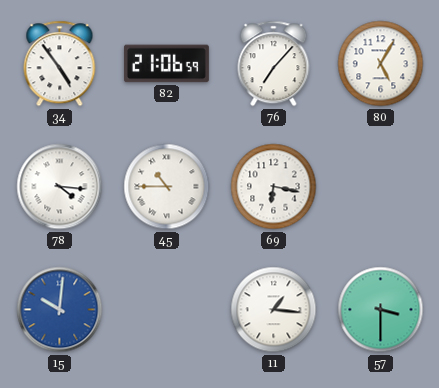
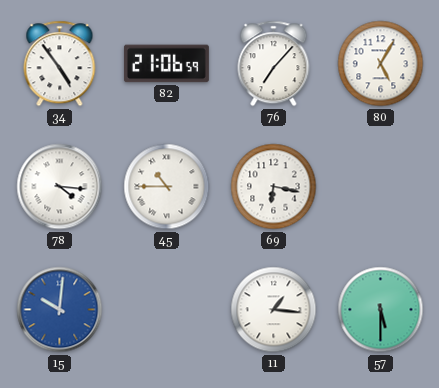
57: 3:30 -> 5:30 (381, 310)
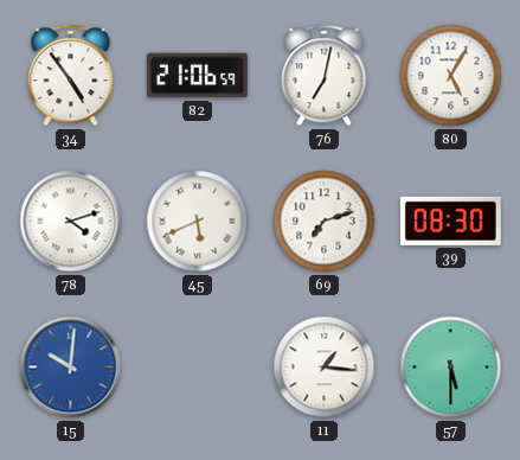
76: 7:07 -> 7:02 (325, 76)
78: 4:16 -> 4:12 (71, 222)
45: 10:45 -> 5:41 (198, 222)
69: 6:17 -> 7:12 (325, 222)
39: none -> 08:30 (450, 221)
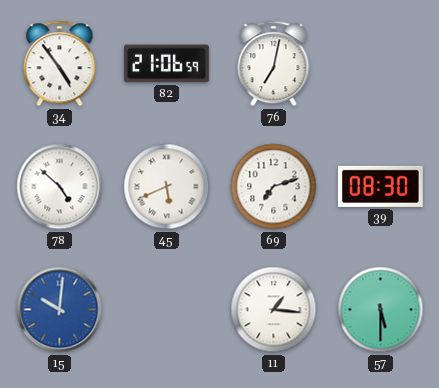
80: 5:05 -> none (451, 76)
78: 4:12 -> 4:52 (60, 187)
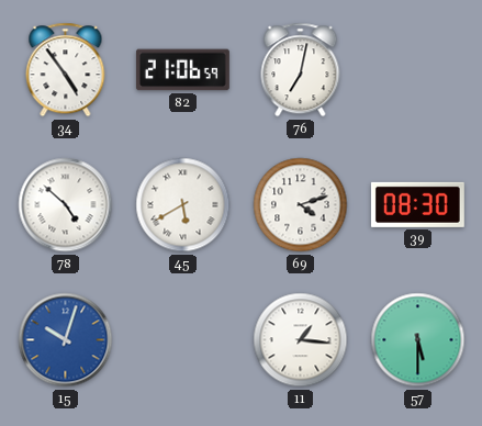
45: 5:41 -> 5:40 (183, 205)
69: 7:12 -> 4:12 (301, 205)
15: 10:01 -> 10:03 (66, 340)
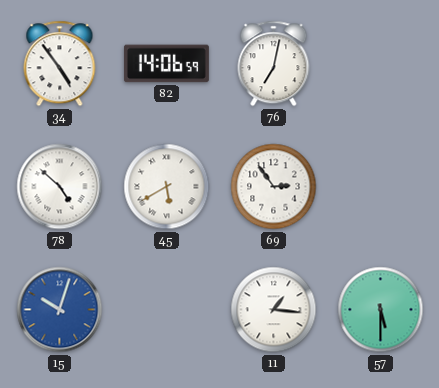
82: 21:06 -> 14:06 (166, 64)
69: 4:12 -> 2:54 (274, 187)
39: 08:30 -> none (417, 204)
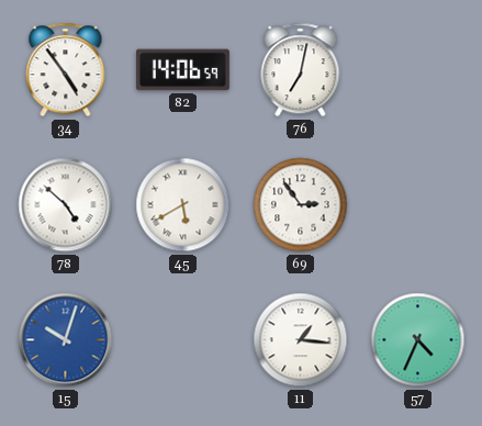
57: 5:30 -> 4:34 (418, 340)
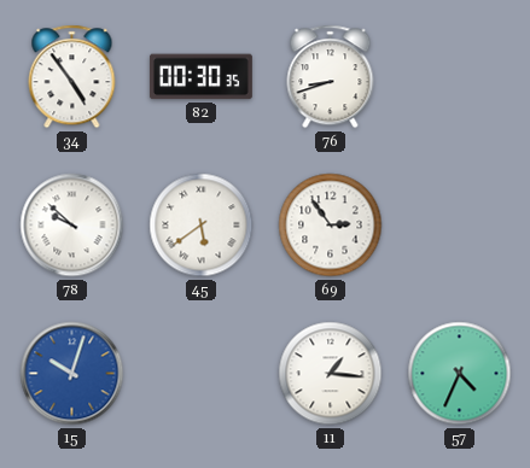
82: 14:06 -> 00:30 (200, 77)
76: 7:02 -> 8:42 (331, 77)
78: 4:52 -> 9:52 (72, 226)
45: 5:40 -> 5:39 (202, 226)
